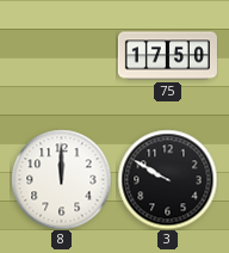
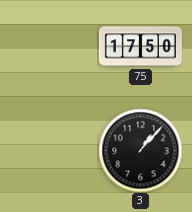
8: 12:00 -> none (61, 179)
3: 9:50 -> 1:07 (140, 150)
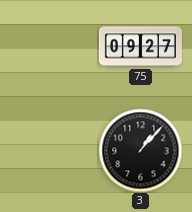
75: 17:50 -> 09:27 (140, 47)
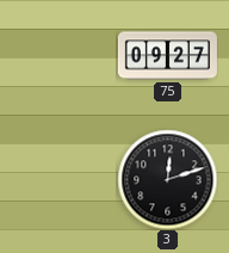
3: 1:07 -> 12:12 (167, 179)
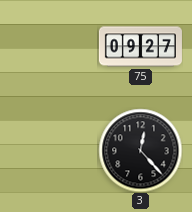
3: 12:12 -> 12:23 (140, 150)
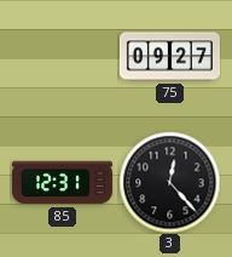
85: none -> 12:31 (62, 183)
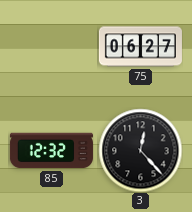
75: 09:27 -> 06:27 (140, 47)
85: 12:31 -> 12:32 (51, 151)
